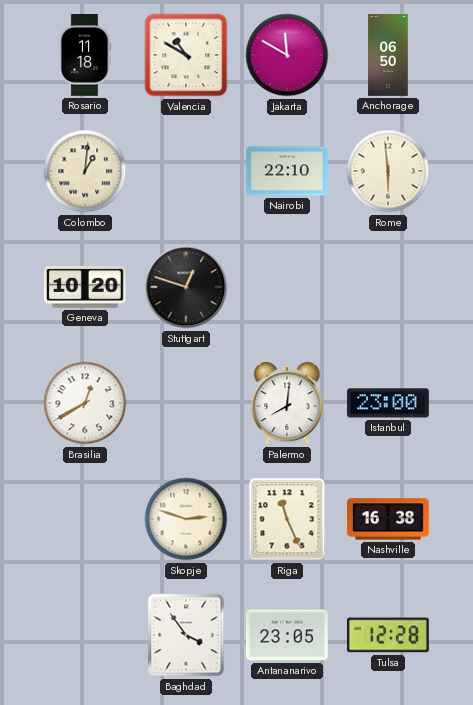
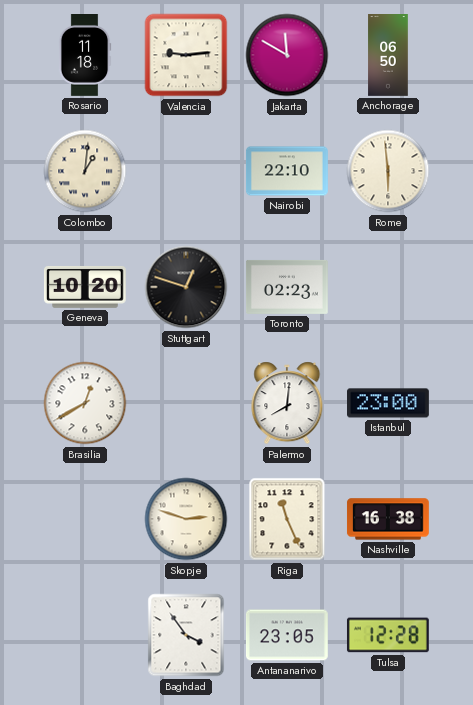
Valencia: 10:50 -> 9:14 (186, 55)
Toronto: none -> 02:23 (287, 287)
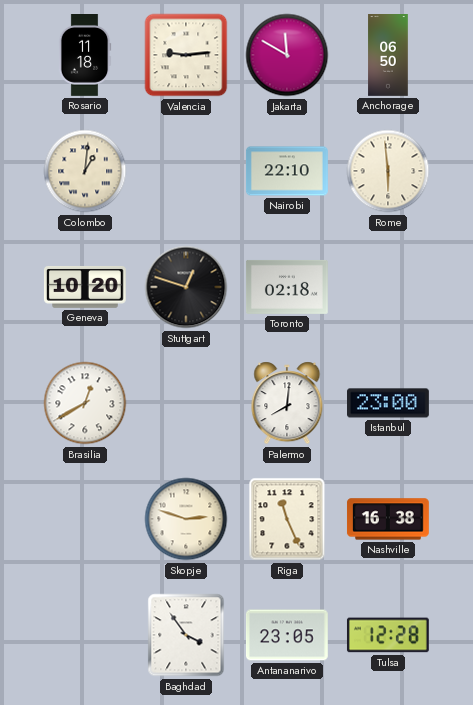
Toronto: 02:23 -> 02:18 (287, 287)
